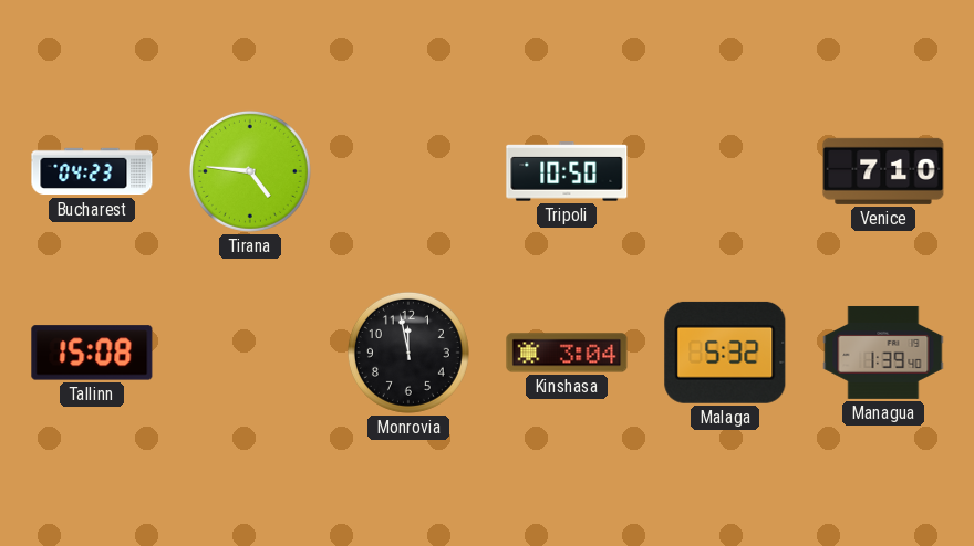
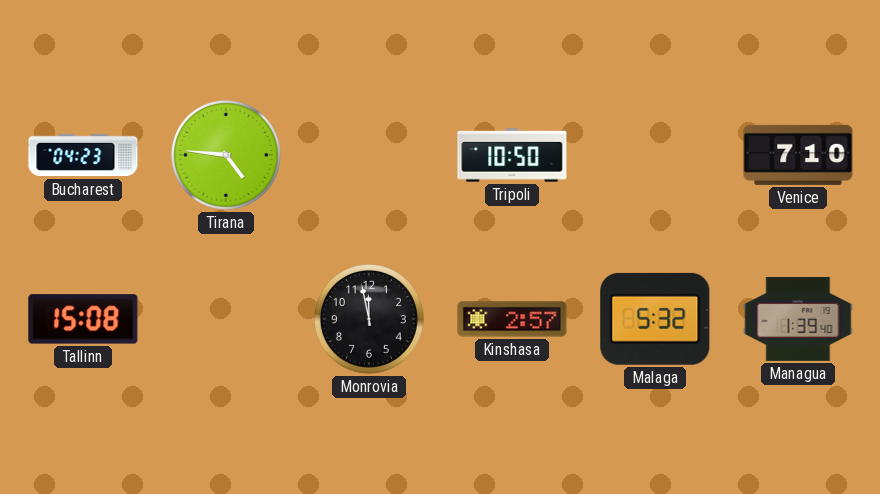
Kinshasa: 3:04 -> 2:57 (512, 319)
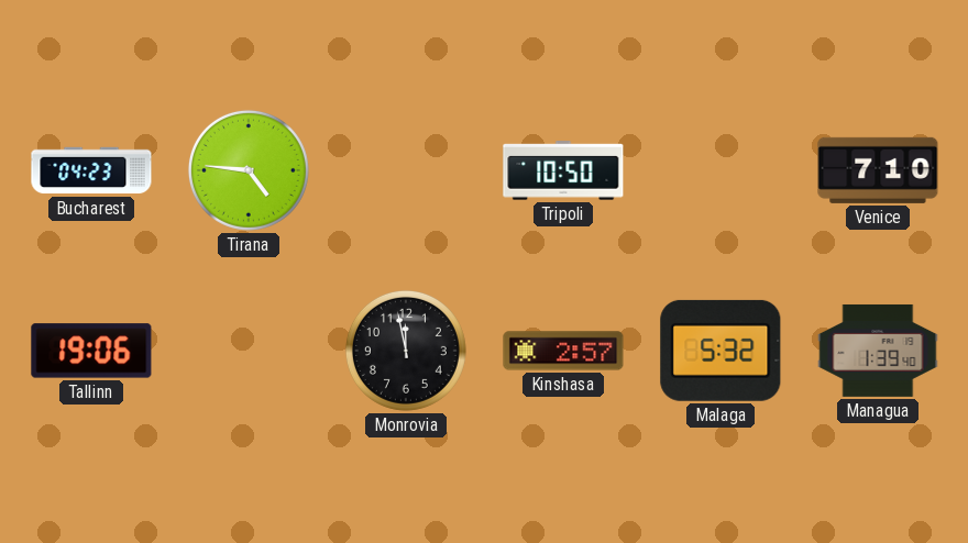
Tallinn: 15:08 -> 19:06 (91, 351)
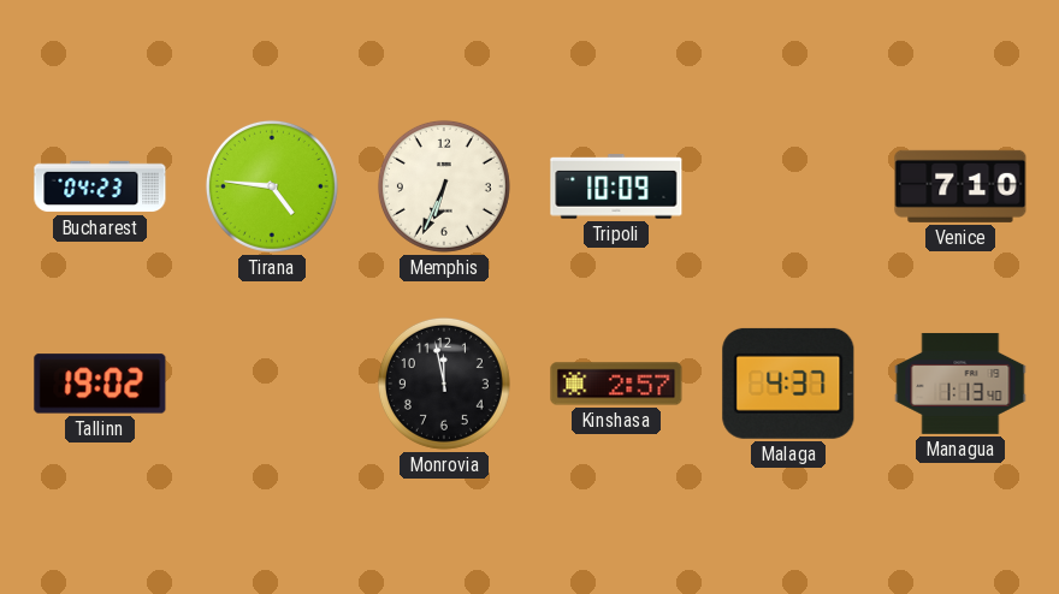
Memphis: none -> 6:34 (444, 186)
Tripoli: 10:50 -> 10:09 (616, 186)
Tallinn: 19:06 -> 19:02 (100, 384)
Malaga: 5:32 -> 4:37 (788, 384)
Managua: 1:39 -> 1:13 (960, 384)
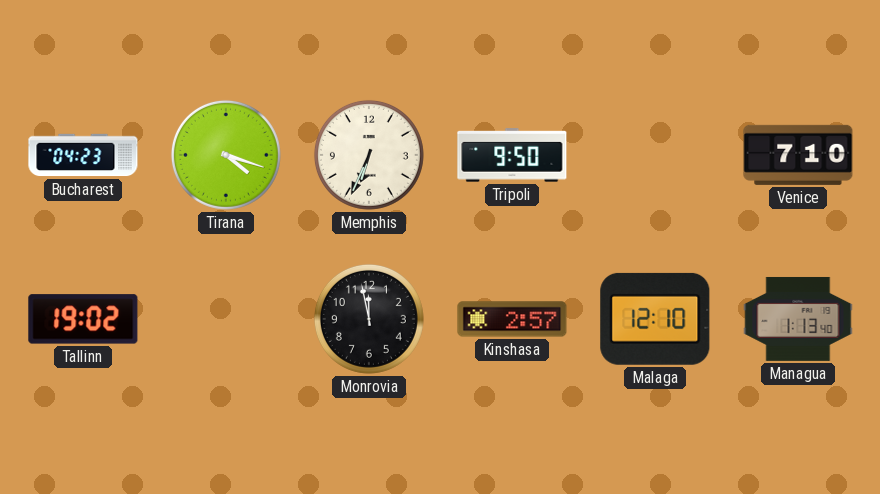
Tirana: 4:46 -> 4:18 (226, 155)
Tripoli: 10:09 -> 9:50 (512, 155)
Malaga: 4:37 -> 12:10 (655, 319)
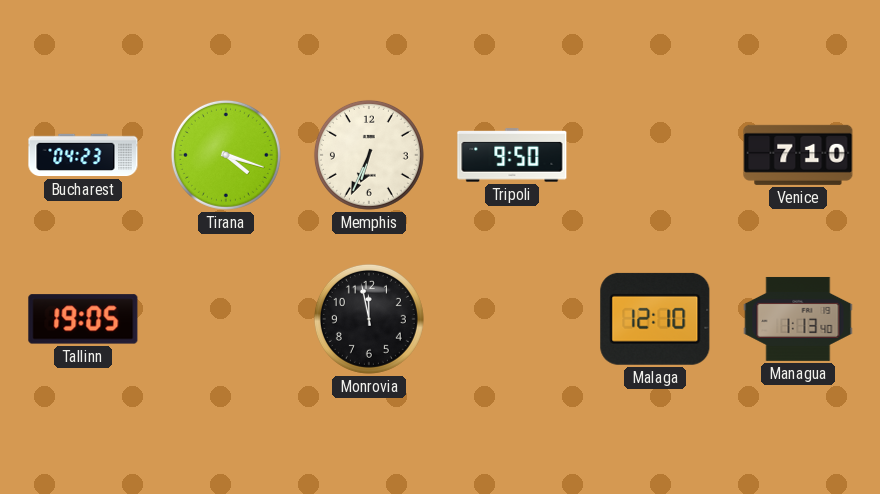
Tallinn: 19:02 -> 19:05 (83, 319)
Kinshasa: 2:57 -> none (512, 319)
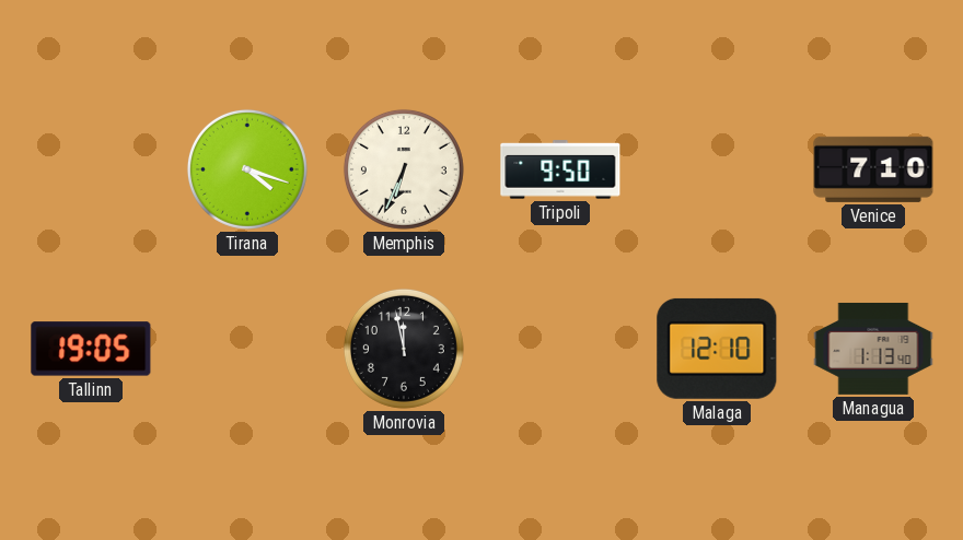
Bucharest: 04:23 -> none (83, 155)
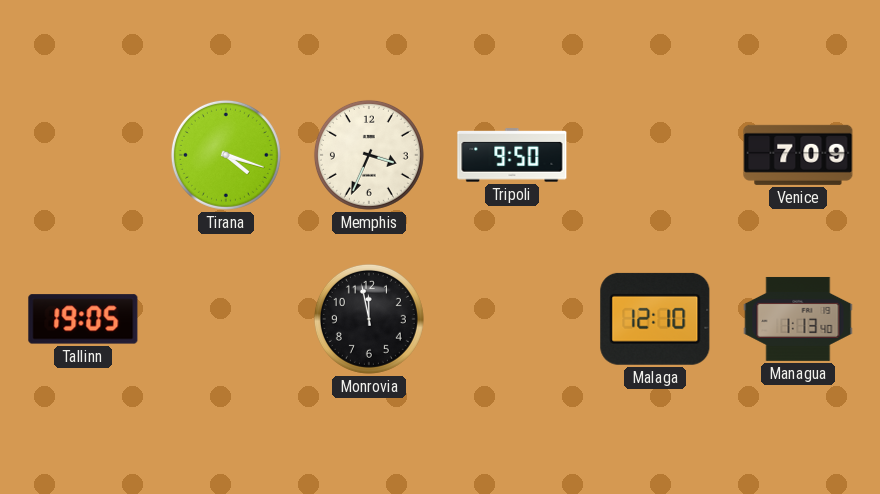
Memphis: 6:34 -> 3:34 (369, 155)
Venice: 7:10 -> 7:09 (798, 155)
